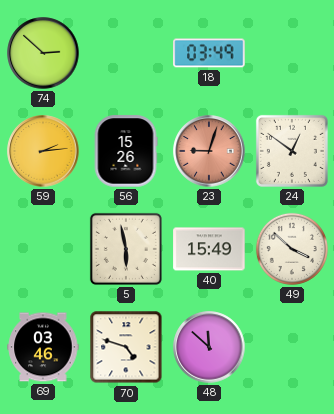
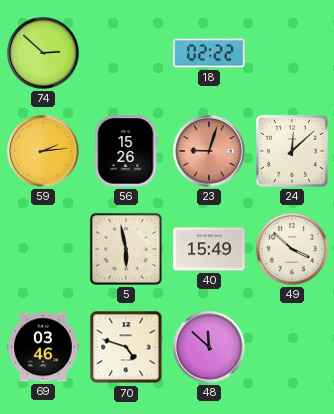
18: 03:49 -> 02:22 (209, 53)
24: 12:51 -> 12:08 (292, 151)
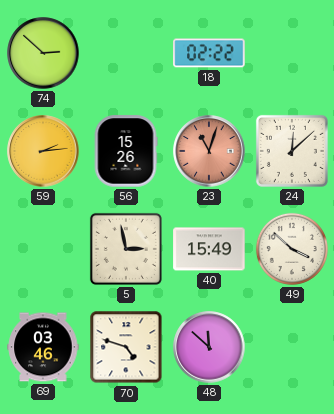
23: 9:03 -> 11:03 (209, 151)
5: 5:58 -> 2:58 (126, 249)
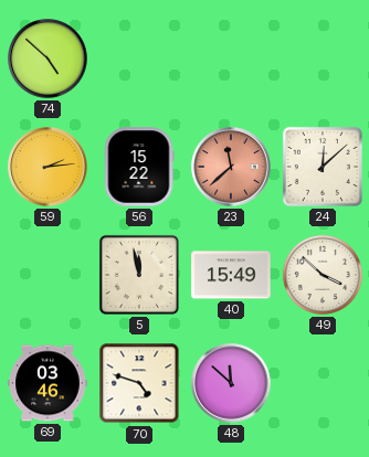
74: 2:52 -> 4:52 (48, 59)
18: 02:22 -> none (209, 53)
56: 15:26 -> 15:22 (139, 167)
23: 11:03 -> 11:38 (231, 167)
5: 2:58 -> 11:58 (139, 275)
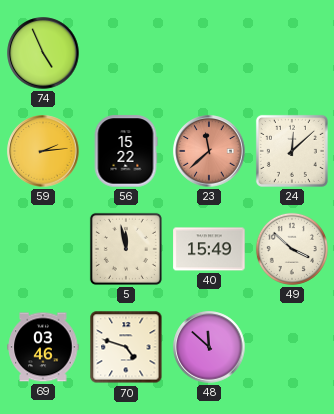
74: 4:52 -> 4:56 (43, 53)
